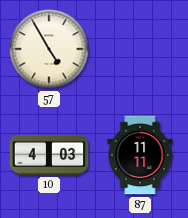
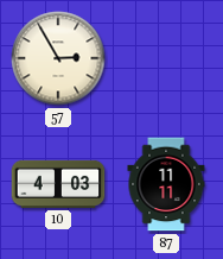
57: 4:55 -> 2:55 (58, 58)
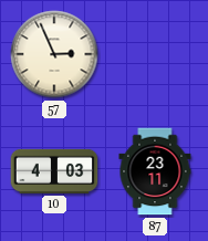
57: 2:55 -> 2:56 (54, 54)
87: 11:11 -> 23:11 (155, 171)
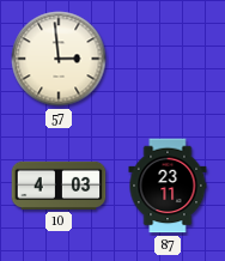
57: 2:56 -> 2:59 (59, 59)
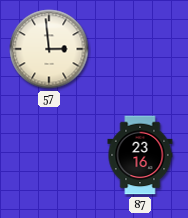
10: 4:03 -> none (59, 186)
87: 23:11 -> 23:16 (140, 155)
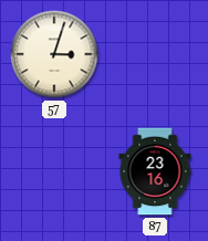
57: 2:59 -> 3:03 (54, 54)
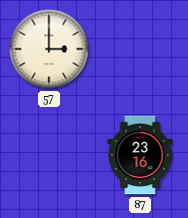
57: 3:03 -> 3:00 (49, 49)
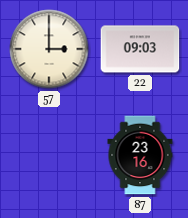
22: none -> 09:03 (140, 49)
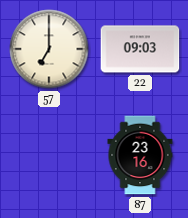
57: 3:00 -> 7:00 (49, 49)
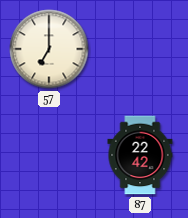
22: 09:03 -> none (140, 49)
87: 23:16 -> 22:42 (140, 155)
